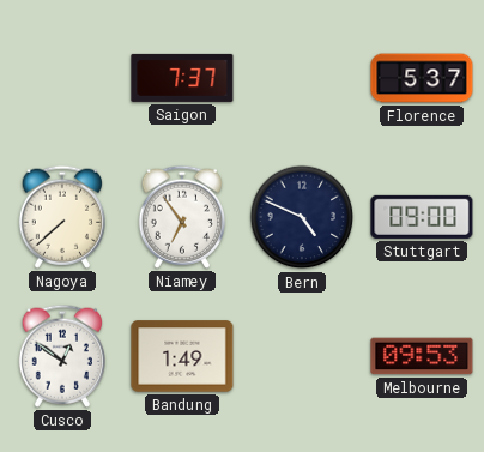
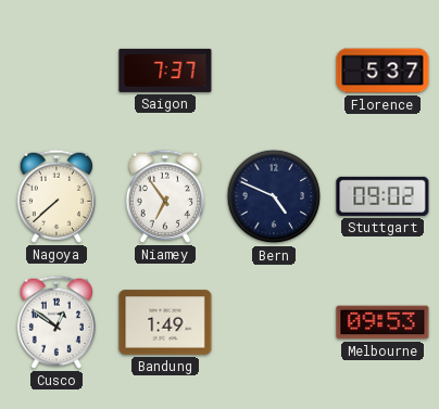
Stuttgart: 09:00 -> 09:02 (382, 196)
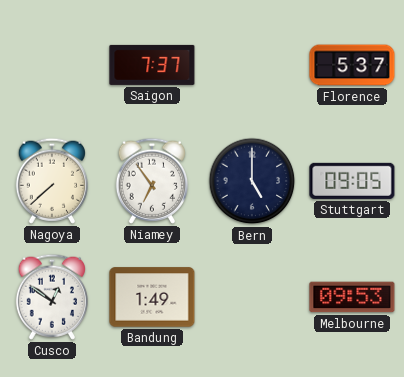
Bern: 4:49 -> 5:00 (252, 181)
Stuttgart: 09:02 -> 09:05 (352, 181)
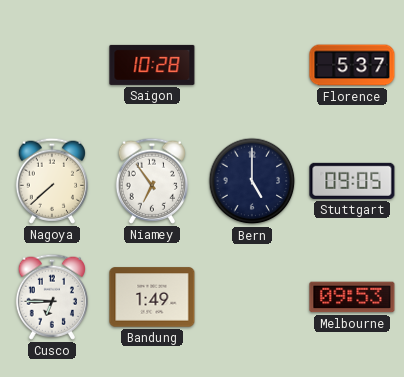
Saigon: 7:37 -> 10:28 (152, 65)
Cusco: 12:51 -> 6:45 (51, 297)
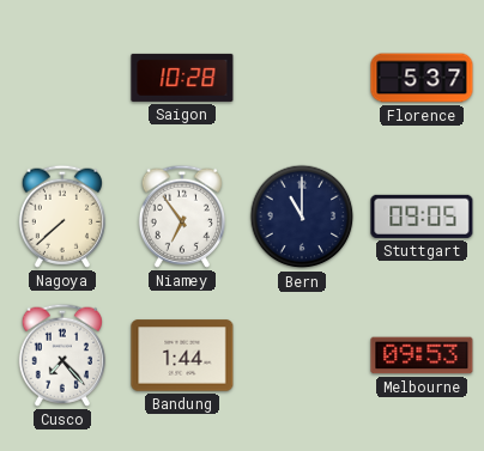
Bern: 5:00 -> 11:00 (302, 217)
Cusco: 6:45 -> 7:23 (61, 355)
Bandung: 1:49 -> 1:44 (182, 355)
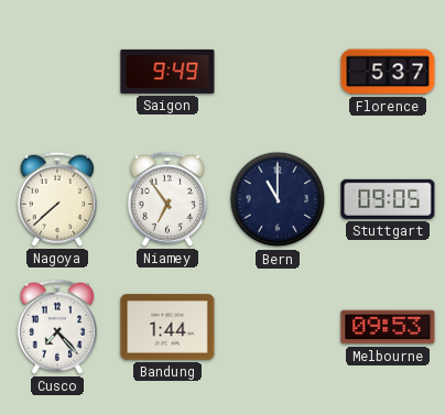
Saigon: 10:28 -> 9:49 (167, 72)
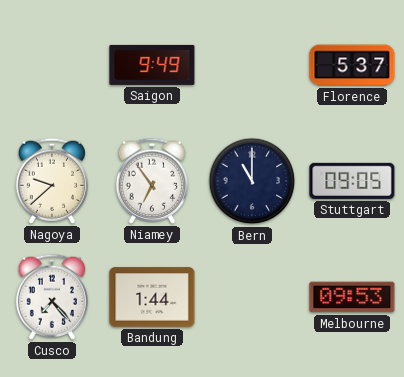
Nagoya: 7:38 -> 9:38 (51, 181)
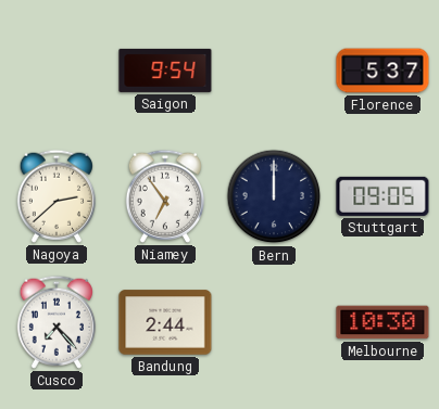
Saigon: 9:49 -> 9:54 (165, 71)
Nagoya: 9:38 -> 2:38 (55, 196)
Bern: 11:00 -> 12:00 (274, 196)
Bandung: 1:44 -> 2:44 (165, 322)
Melbourne: 09:53 -> 10:30 (382, 322)
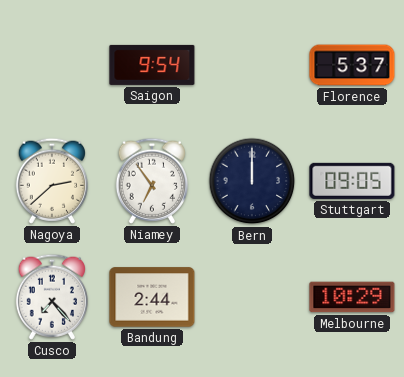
Melbourne: 10:30 -> 10:29 (352, 297)
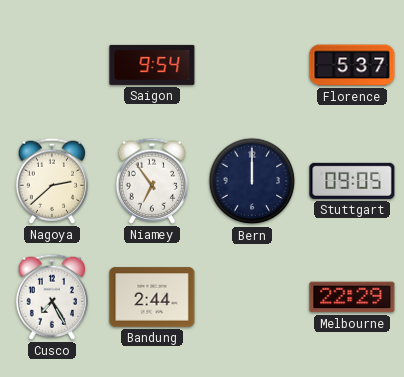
Cusco: 7:23 -> 7:25 (51, 297)
Melbourne: 10:29 -> 22:29 (352, 297)
